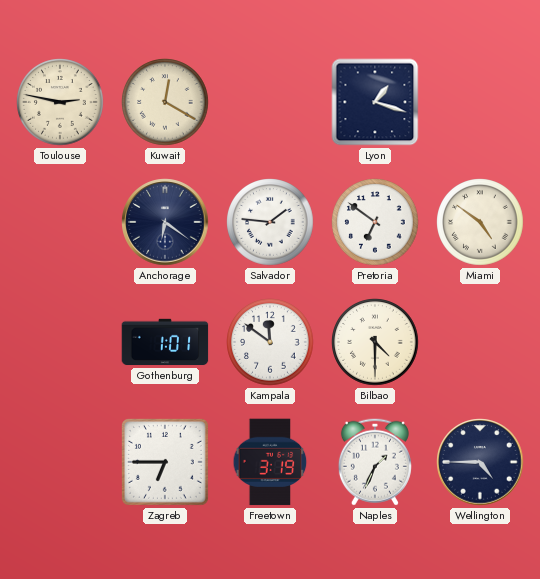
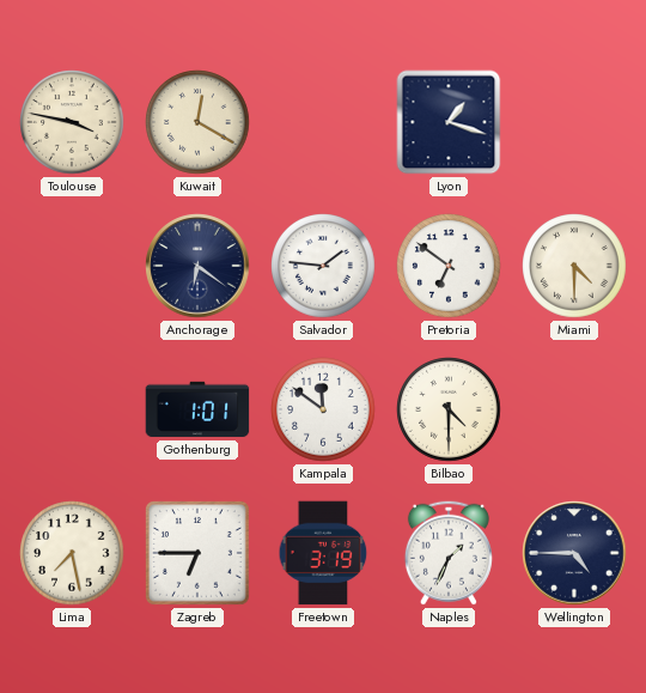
Toulouse: 2:47 -> 3:47 (72, 122)
Miami: 4:51 -> 4:30 (574, 266)
Lima: none -> 7:28 (72, 553)
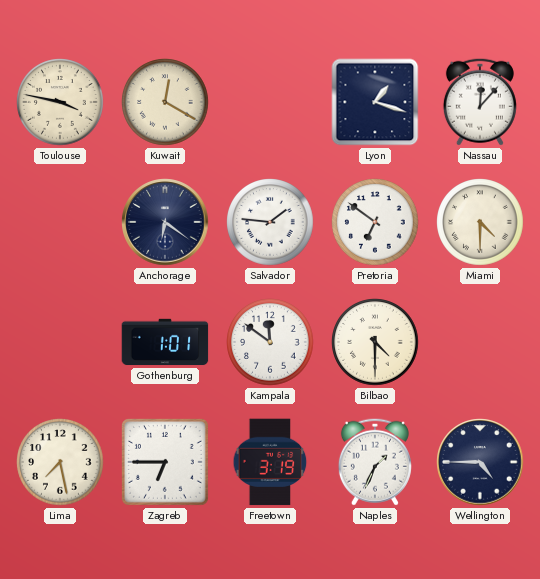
Nassau: none -> 12:07 (480, 102)
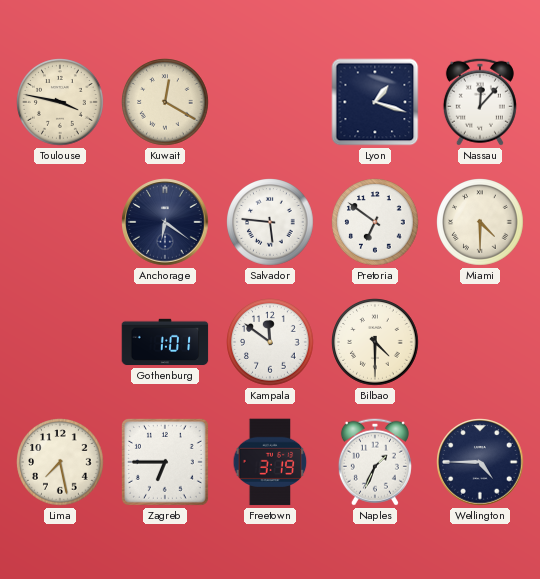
Salvador: 1:46 -> 5:46 (270, 222)
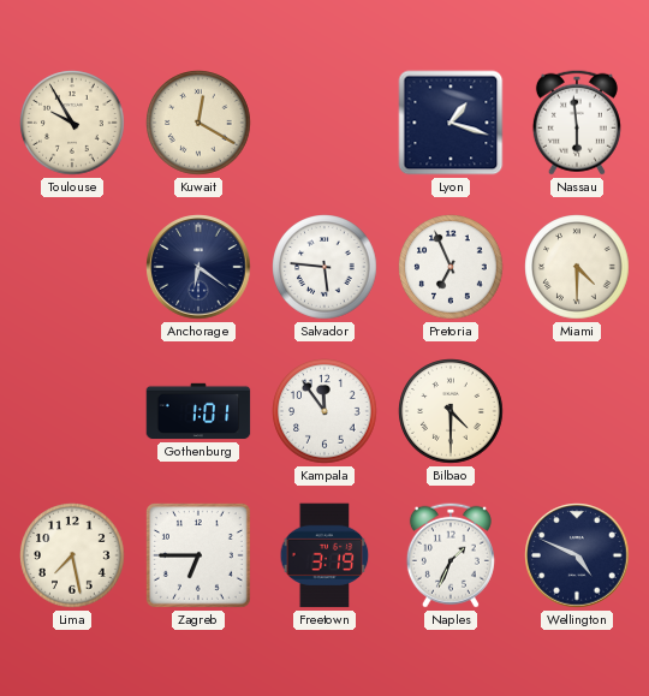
Toulouse: 3:47 -> 9:55 (72, 123)
Nassau: 12:07 -> 5:59 (577, 123)
Pretoria: 6:51 -> 6:56 (451, 267)
Kampala: 11:51 -> 11:54 (324, 411)
Wellington: 4:45 -> 4:49 (577, 555)
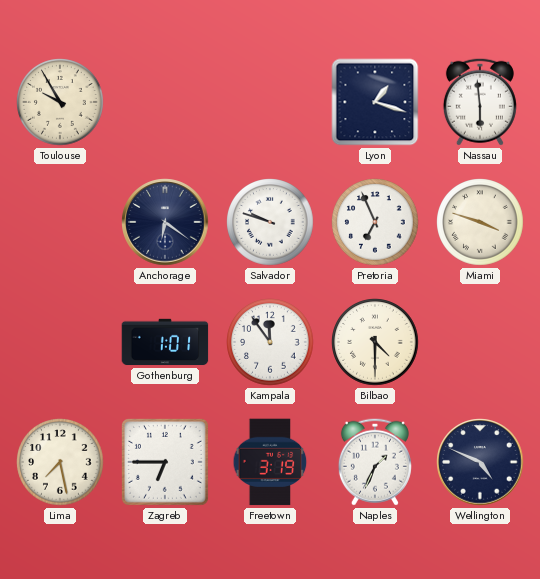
Kuwait: 12:20 -> none (198, 123)
Salvador: 5:46 -> 9:48 (270, 222)
Miami: 4:30 -> 3:48 (480, 222)
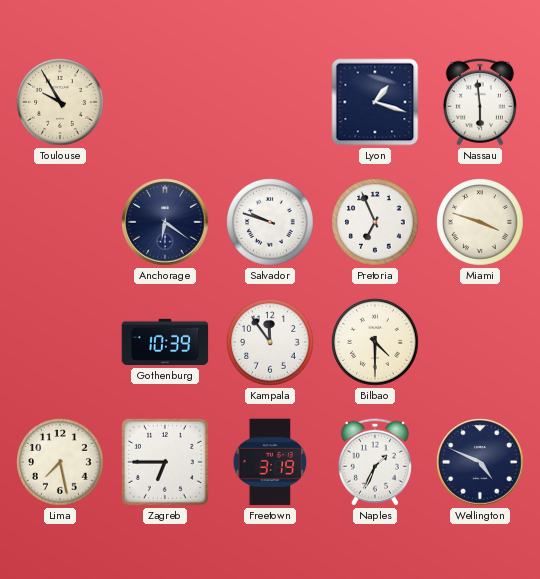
Gothenburg: 1:01 -> 10:39 (165, 342)
